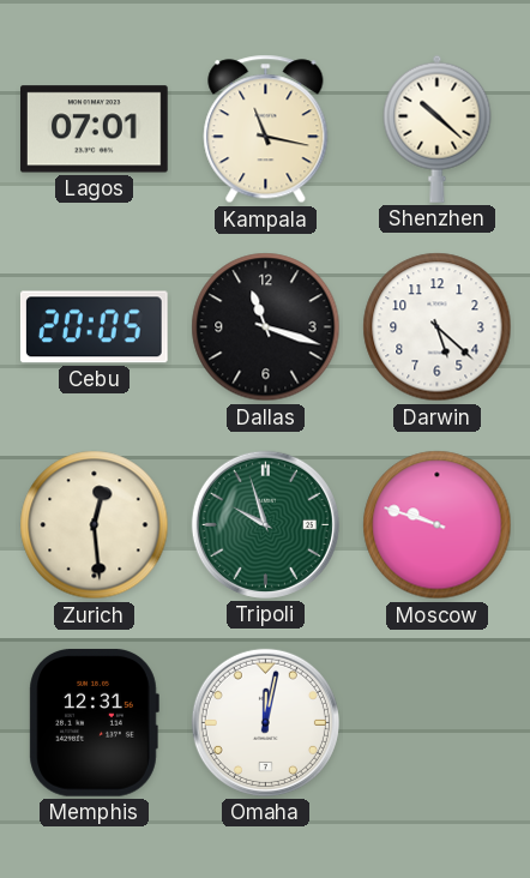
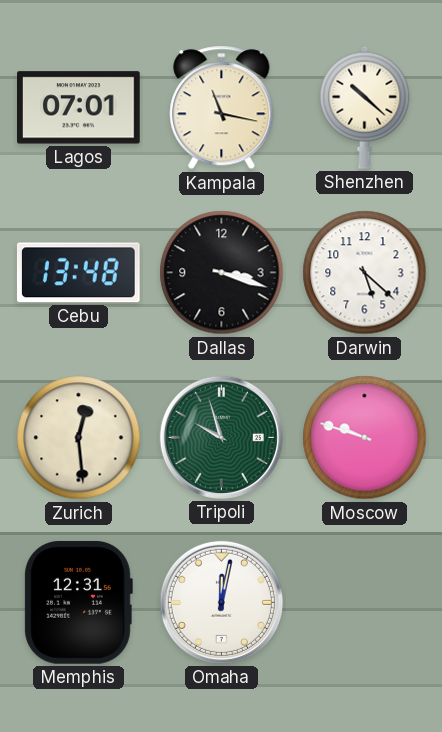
Cebu: 20:05 -> 13:48 (78, 273)
Dallas: 11:18 -> 3:18 (222, 273)
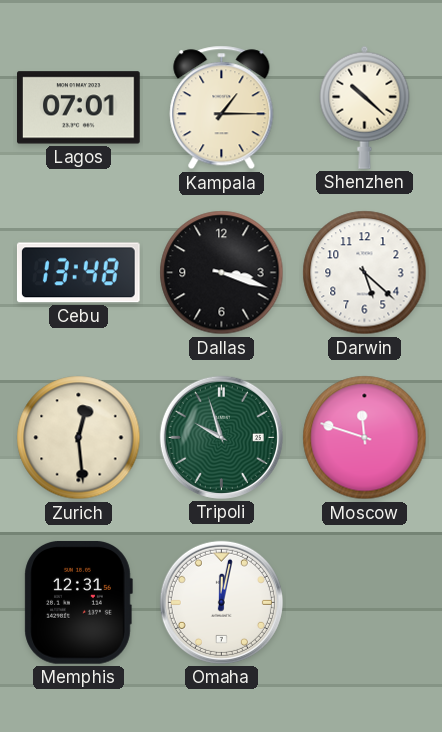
Kampala: 11:17 -> 1:15 (222, 108)
Moscow: 9:48 -> 11:48 (365, 438)
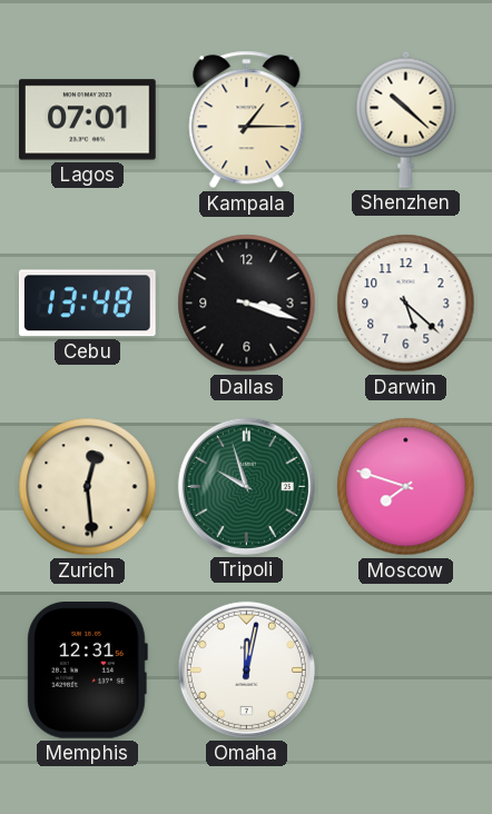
Moscow: 11:48 -> 7:48 (406, 487)
